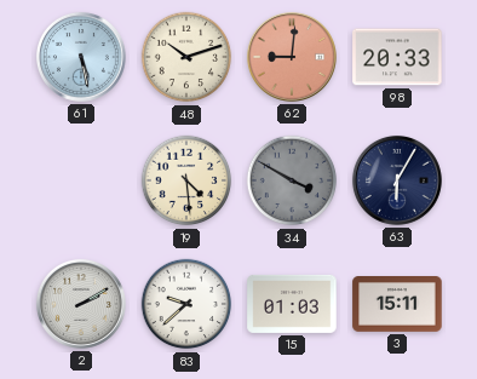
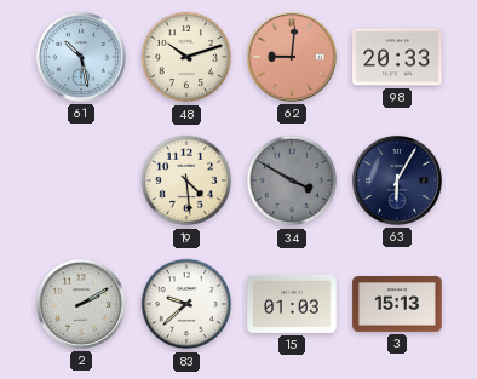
61: 5:28 -> 10:28 (81, 57)
3: 15:11 -> 15:13 (397, 305)
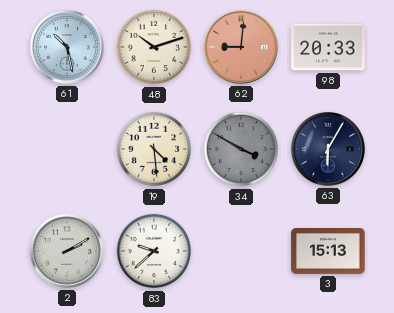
15: 01:03 -> none (292, 304)
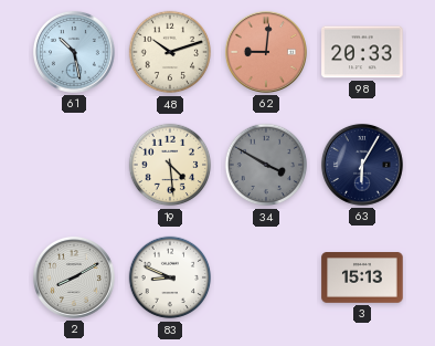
2: 2:10 -> 8:10 (74, 277)
83: 9:38 -> 8:49 (170, 277)
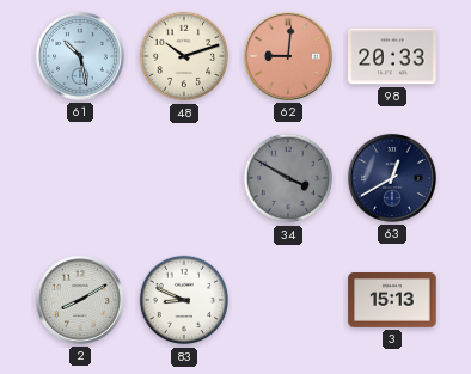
19: 4:29 -> none (170, 165)
63: 6:05 -> 12:40 (392, 178)
